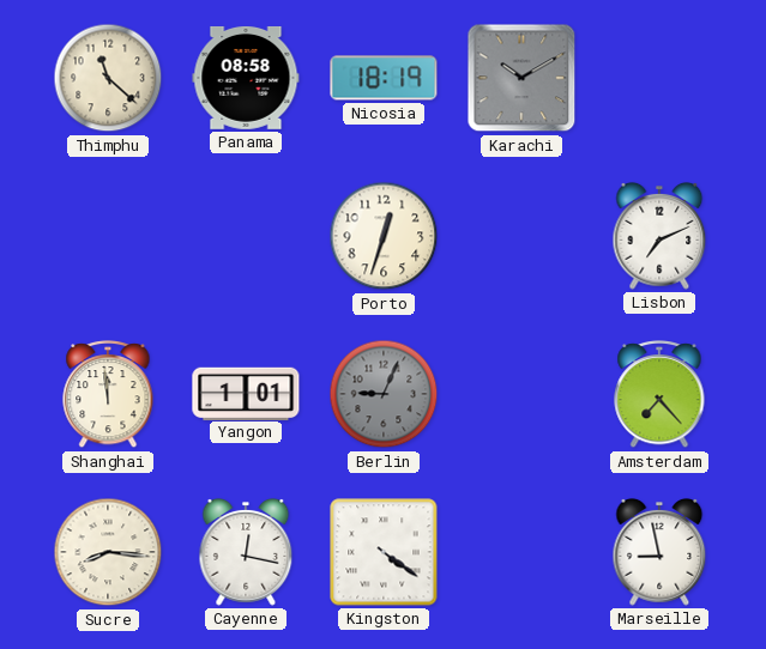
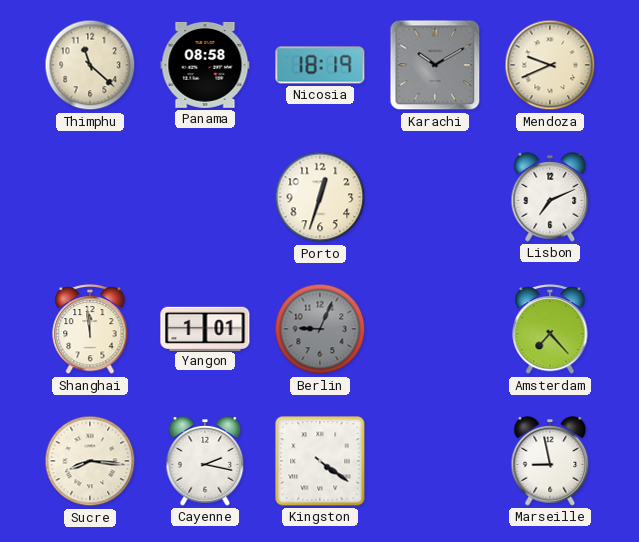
Mendoza: none -> 9:41 (550, 65)
Cayenne: 12:17 -> 2:17 (205, 462)
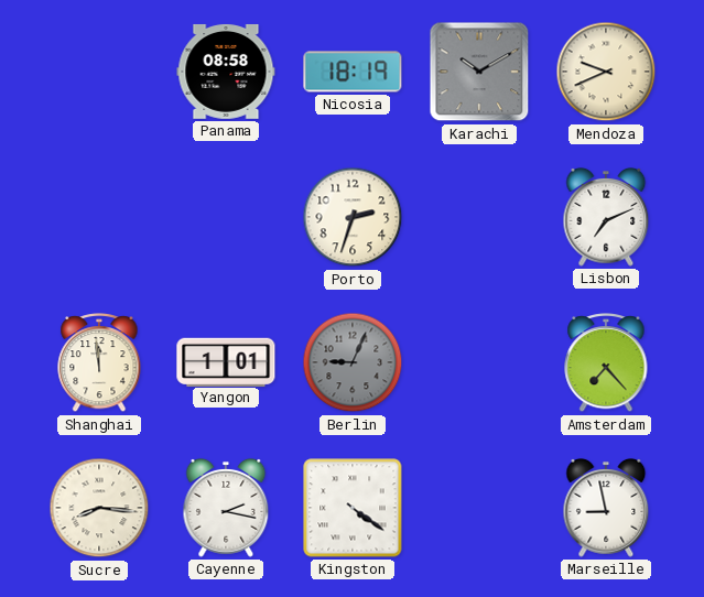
Thimphu: 11:22 -> none (90, 65)
Porto: 12:33 -> 2:33 (353, 217)
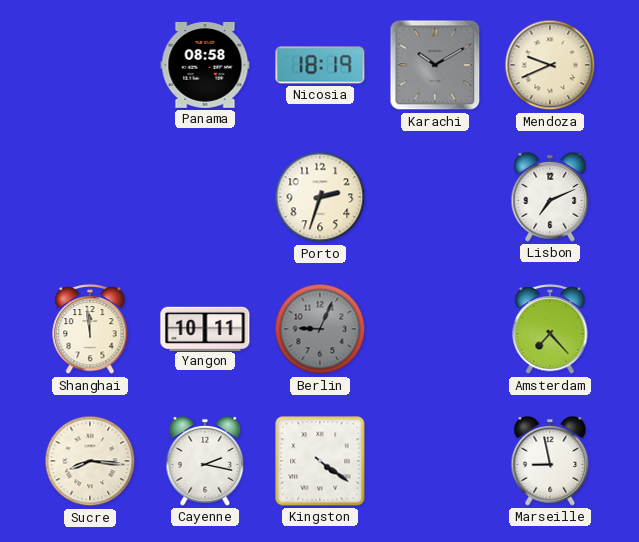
Yangon: 1:01 -> 10:11 (205, 328)
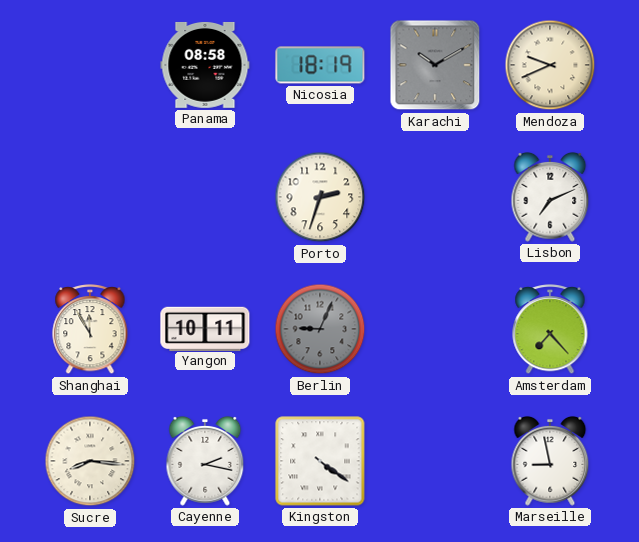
Shanghai: 11:59 -> 11:55 (90, 330)
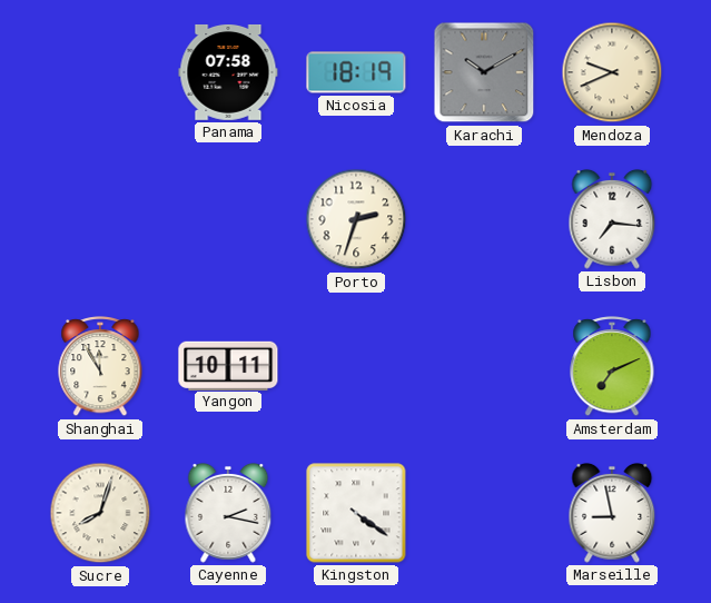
Panama: 08:58 -> 07:58 (228, 72)
Lisbon: 7:11 -> 7:16 (612, 220)
Berlin: 9:04 -> none (320, 329)
Amsterdam: 7:23 -> 7:11 (612, 367)
Sucre: 8:16 -> 8:03 (100, 513)
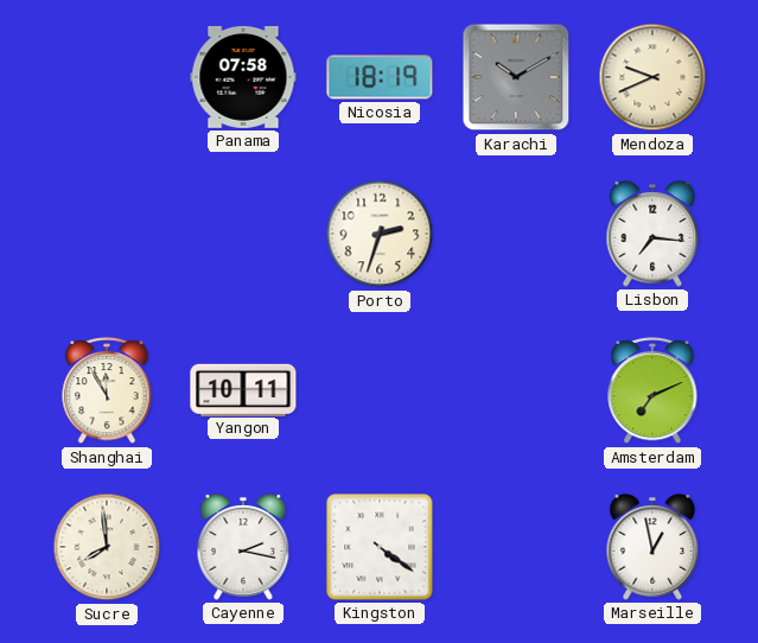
Sucre: 8:03 -> 7:59 (107, 547)
Marseille: 8:58 -> 12:58 (652, 548)
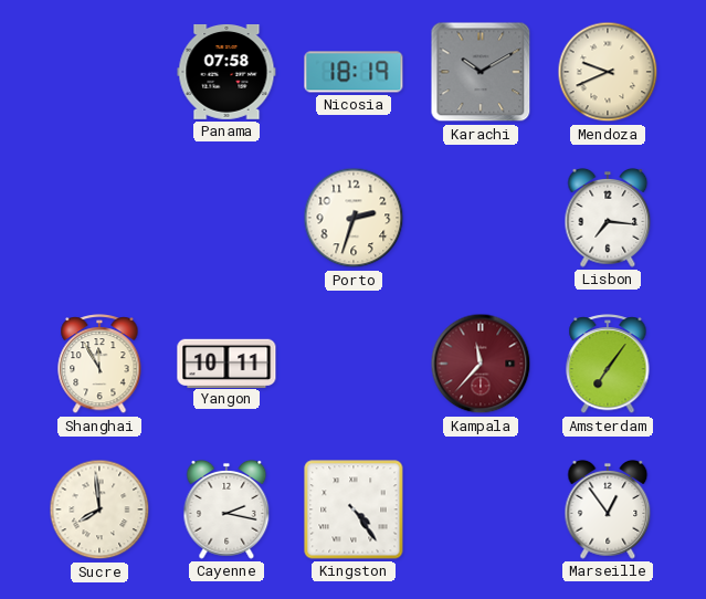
Kampala: none -> 11:37 (481, 364)
Amsterdam: 7:11 -> 7:06 (608, 365)
Kingston: 4:21 -> 4:24 (354, 509)
Marseille: 12:58 -> 12:54 (608, 511)
